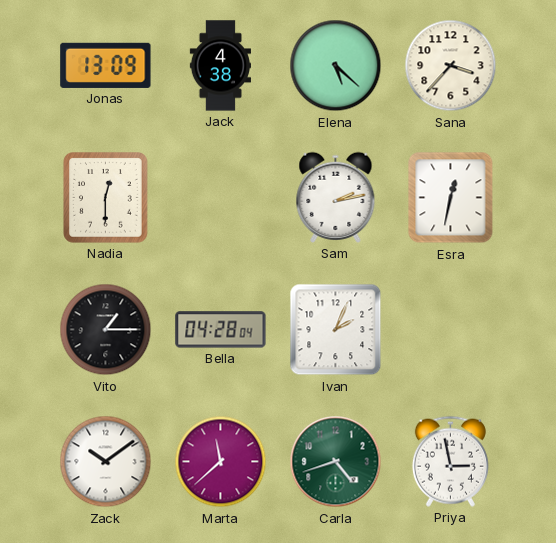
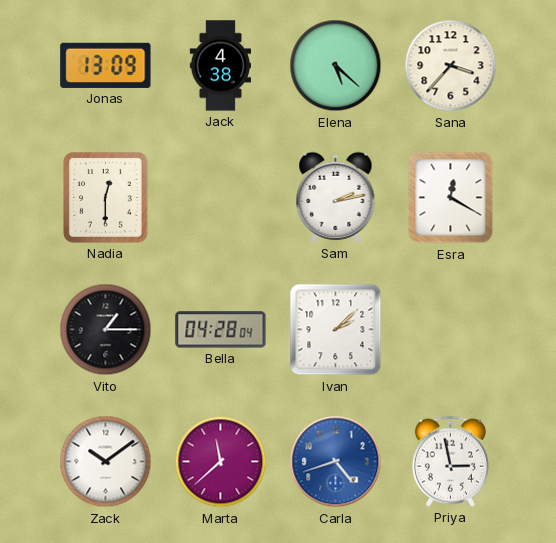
Esra: 12:32 -> 12:20 (451, 198)
Ivan: 2:04 -> 2:08 (336, 330)
Carla dial: green -> blue (336, 462)
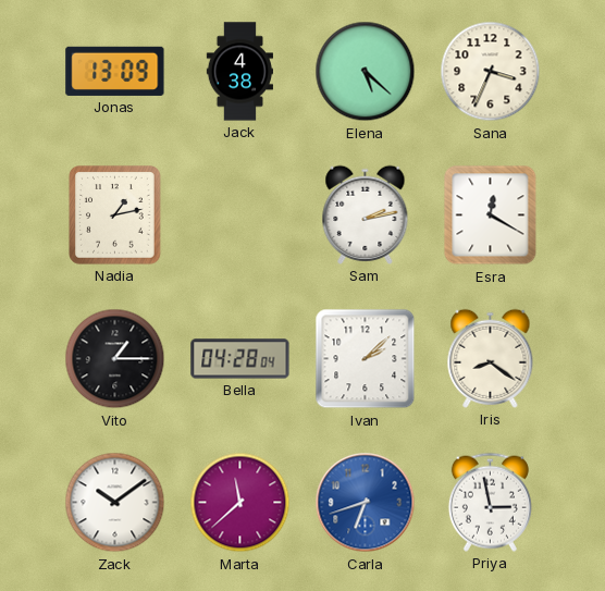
Sana: 3:37 -> 3:34 (491, 72)
Nadia: 12:30 -> 1:13 (115, 216)
Iris: none -> 8:21 (491, 358)
Carla: 4:42 -> 6:42 (366, 503)
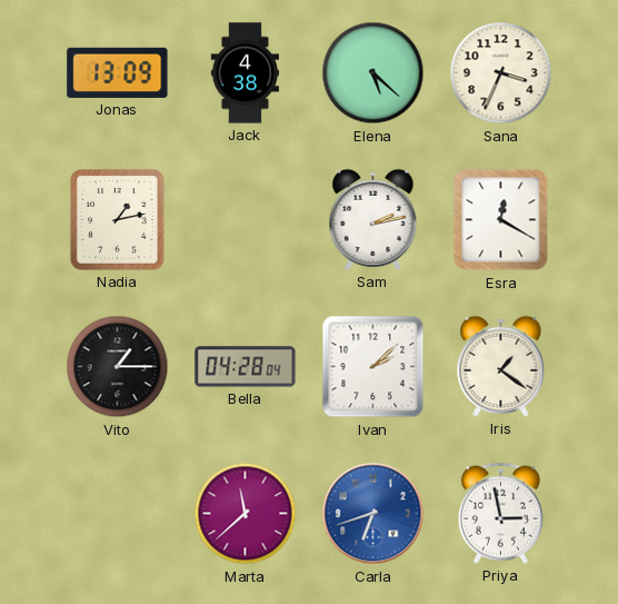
Iris: 8:21 -> 1:21 (501, 366)
Zack: 10:09 -> none (115, 503)
